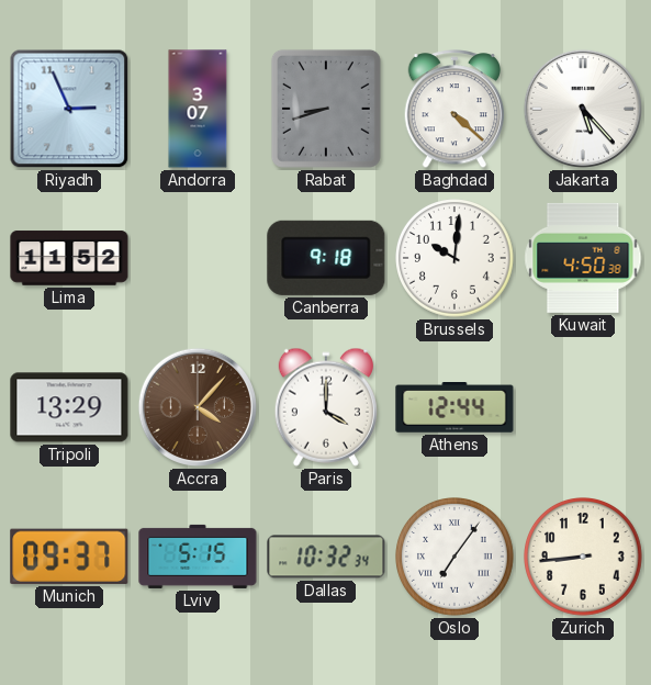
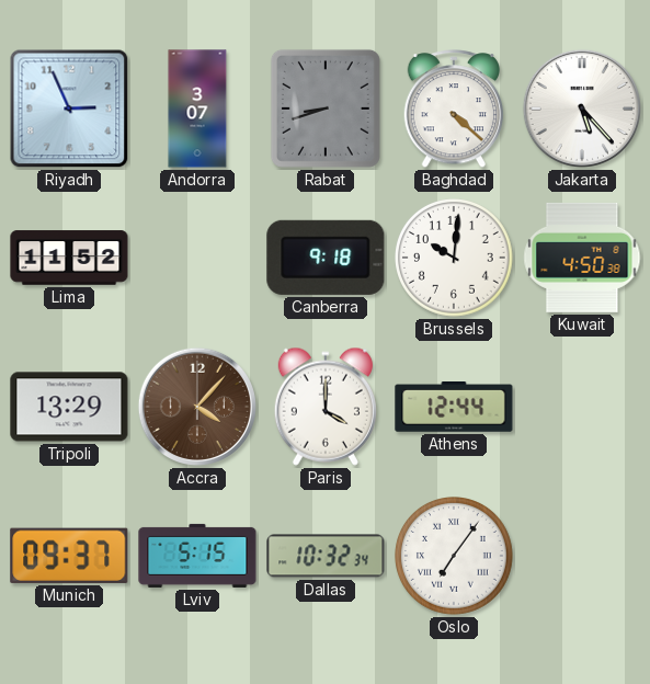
Zurich: 8:44 -> none (584, 558)
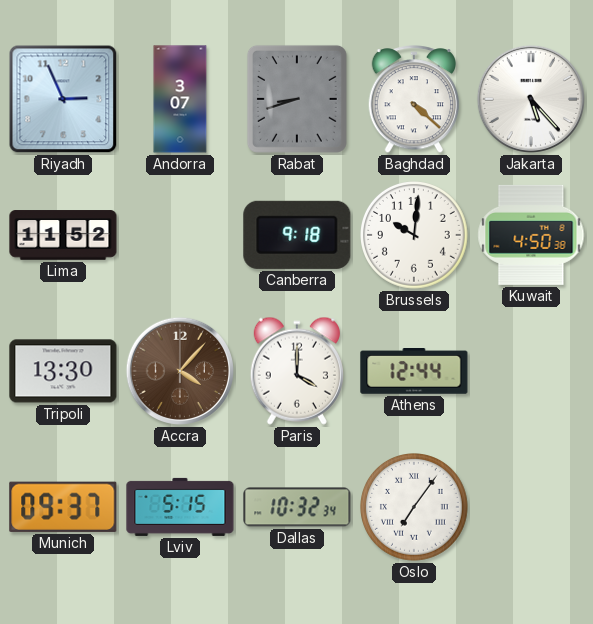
Tripoli: 13:29 -> 13:30 (63, 371)
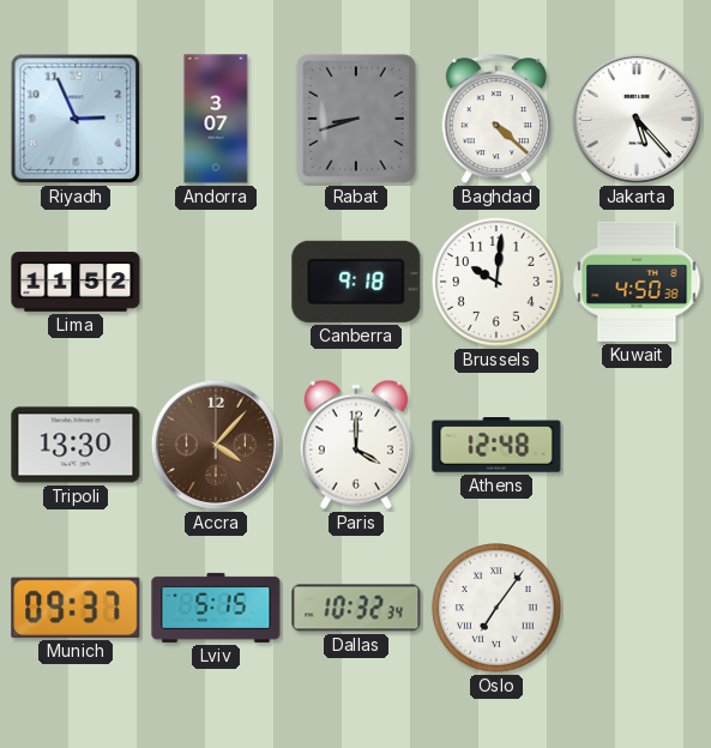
Athens: 12:44 -> 12:48 (496, 445)
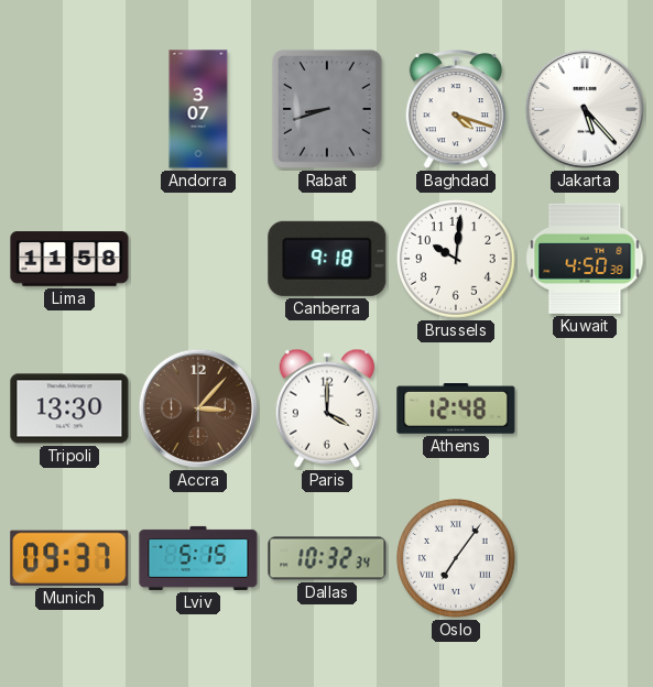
Riyadh: 2:56 -> none (76, 119)
Baghdad: 4:22 -> 4:18 (455, 110)
Lima: 11:52 -> 11:58 (69, 259)
Accra: 4:07 -> 3:07 (198, 408)
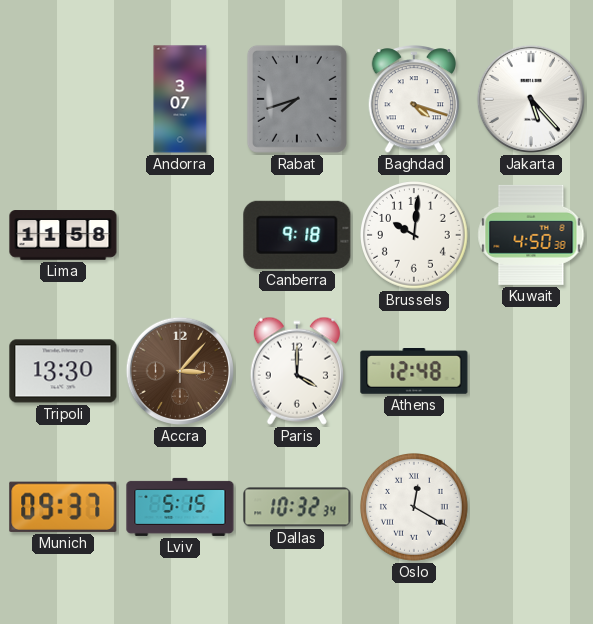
Rabat: 8:42 -> 7:42 (297, 99)
Oslo: 7:06 -> 12:20 (415, 508)
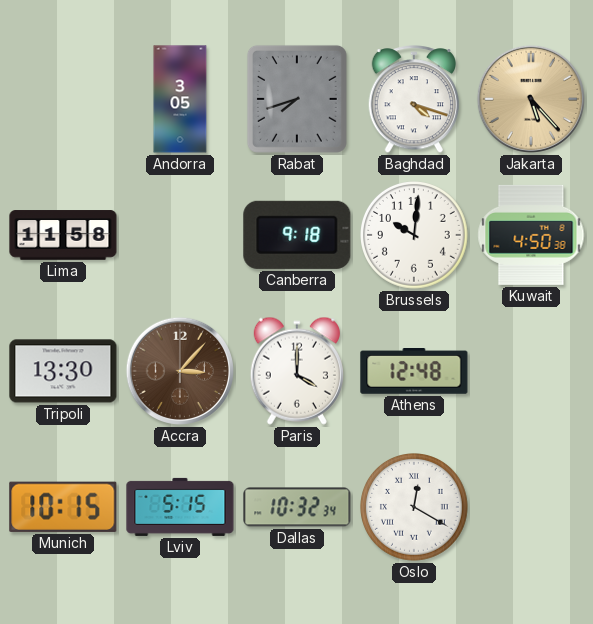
Andorra: 3:07 -> 3:05 (180, 99)
Jakarta dial: white -> champagne (531, 99)
Munich: 09:37 -> 10:15 (63, 507)
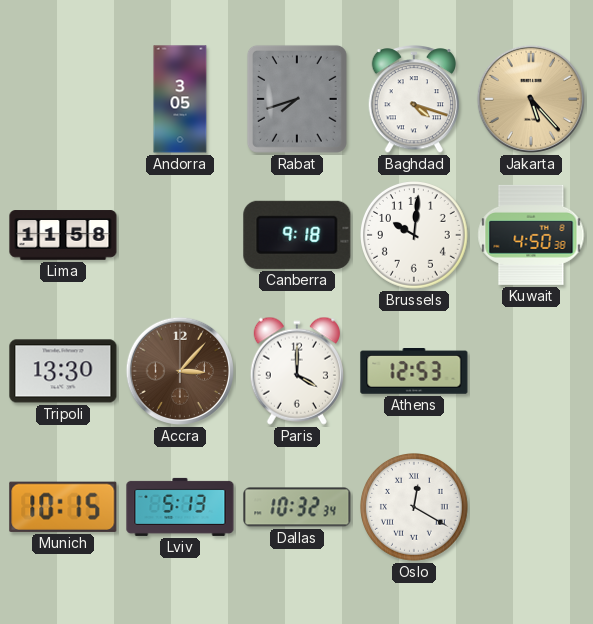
Athens: 12:48 -> 12:53 (414, 371)
Lviv: 5:15 -> 5:13 (180, 507)
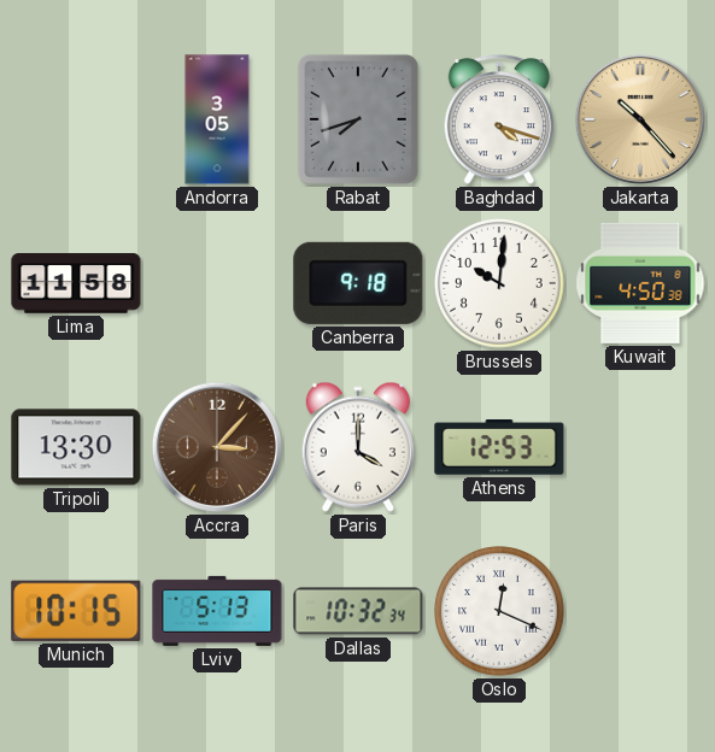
Jakarta: 5:23 -> 10:23 (640, 119)
Oslo: 12:20 -> 12:19 (500, 612)
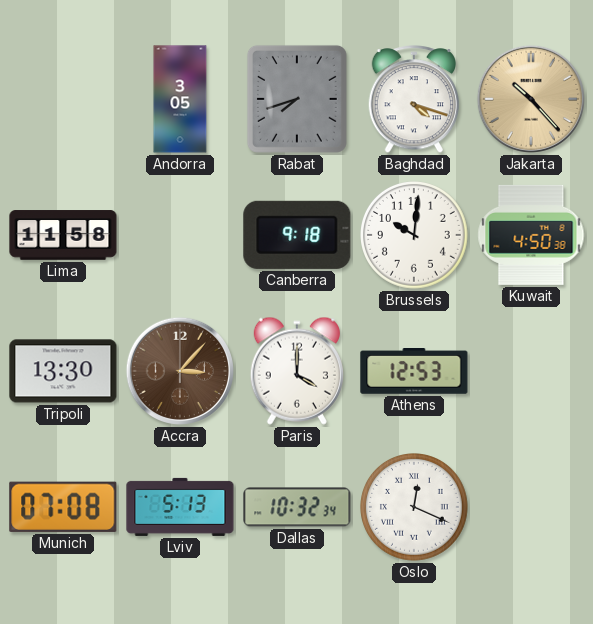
Munich: 10:15 -> 07:08 (63, 507)
